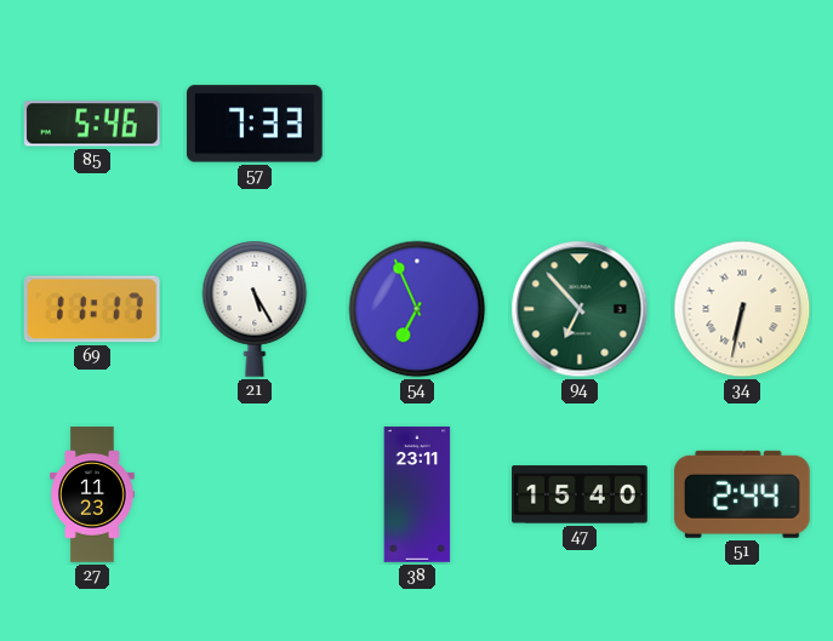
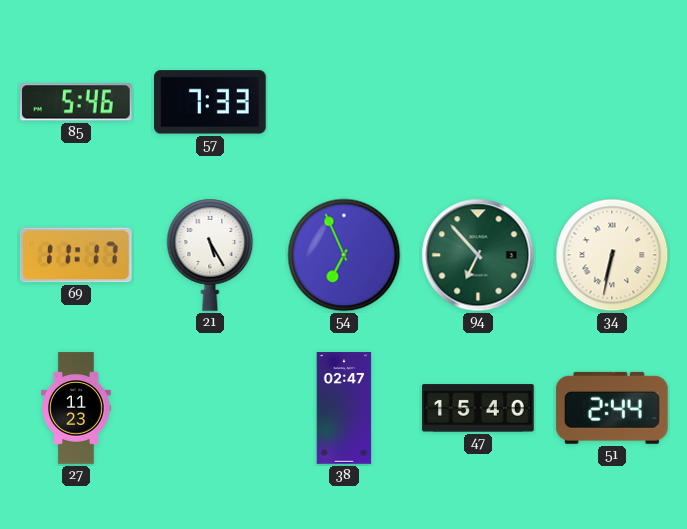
38: 23:11 -> 02:47 (344, 408)
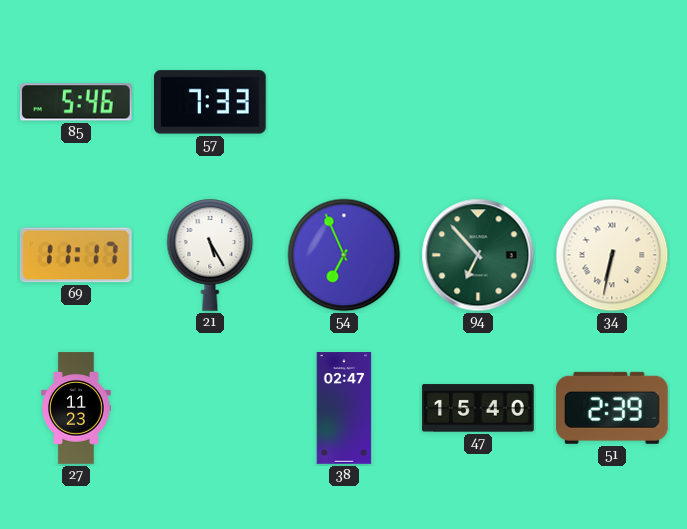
51: 2:44 -> 2:39 (612, 408)
